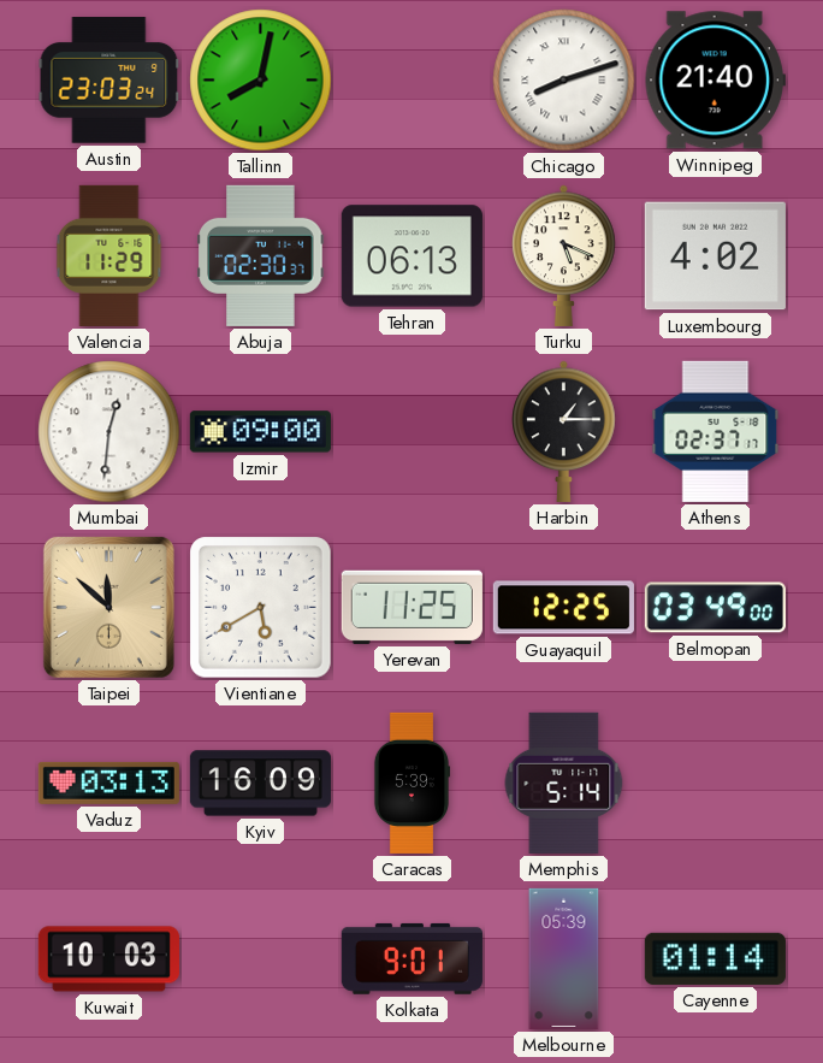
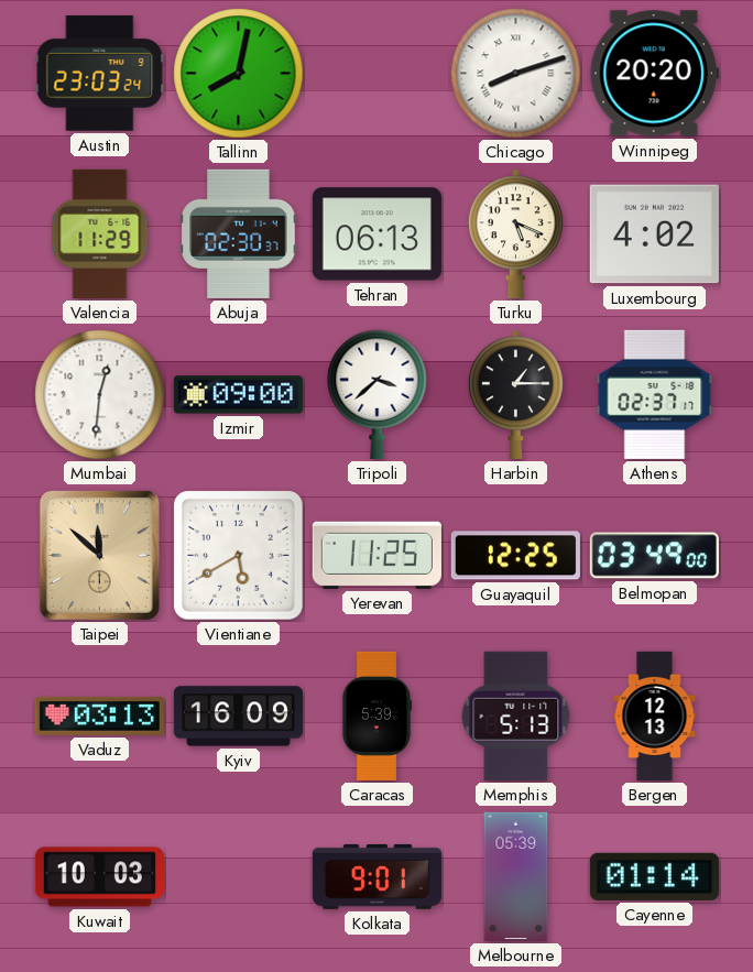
Winnipeg: 21:40 -> 20:20 (654, 74)
Tripoli: none -> 3:38 (378, 394)
Memphis: 5:14 -> 5:13 (516, 716)
Bergen: none -> 12:13 (655, 716)
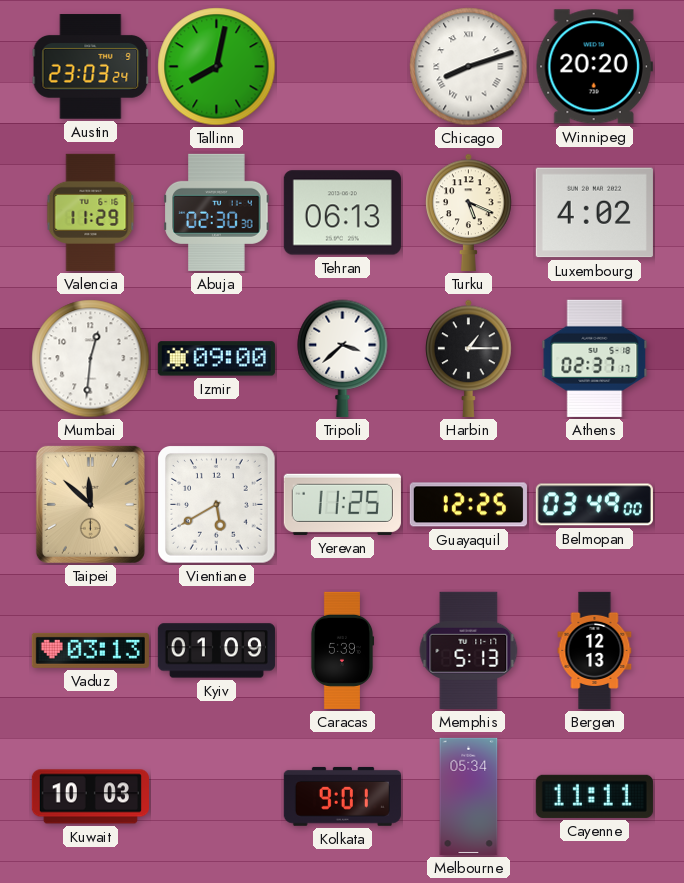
Abuja: 02:30:37 -> 02:30:30 (217, 212)
Kyiv: 16:09 -> 01:09 (216, 651)
Melbourne: 05:39 -> 05:34 (469, 796)
Cayenne: 01:14 -> 11:11 (594, 796)
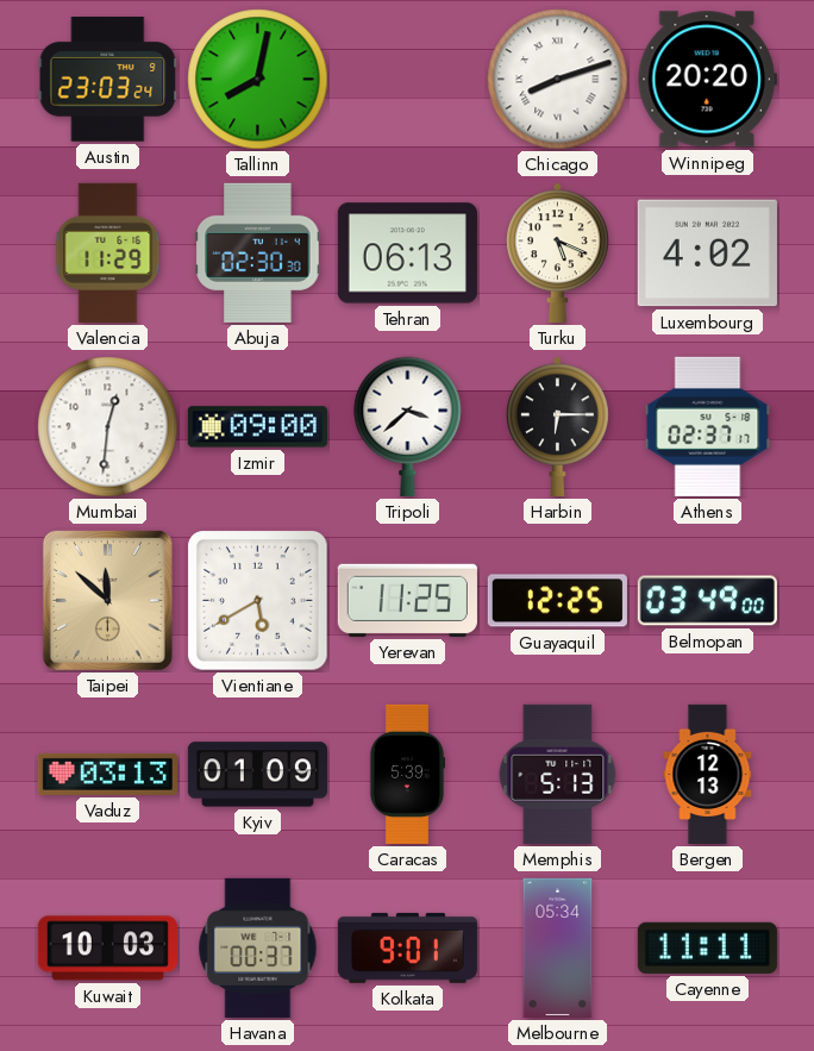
Harbin: 1:15 -> 6:15 (558, 426)
Havana: none -> 00:37 (258, 947)
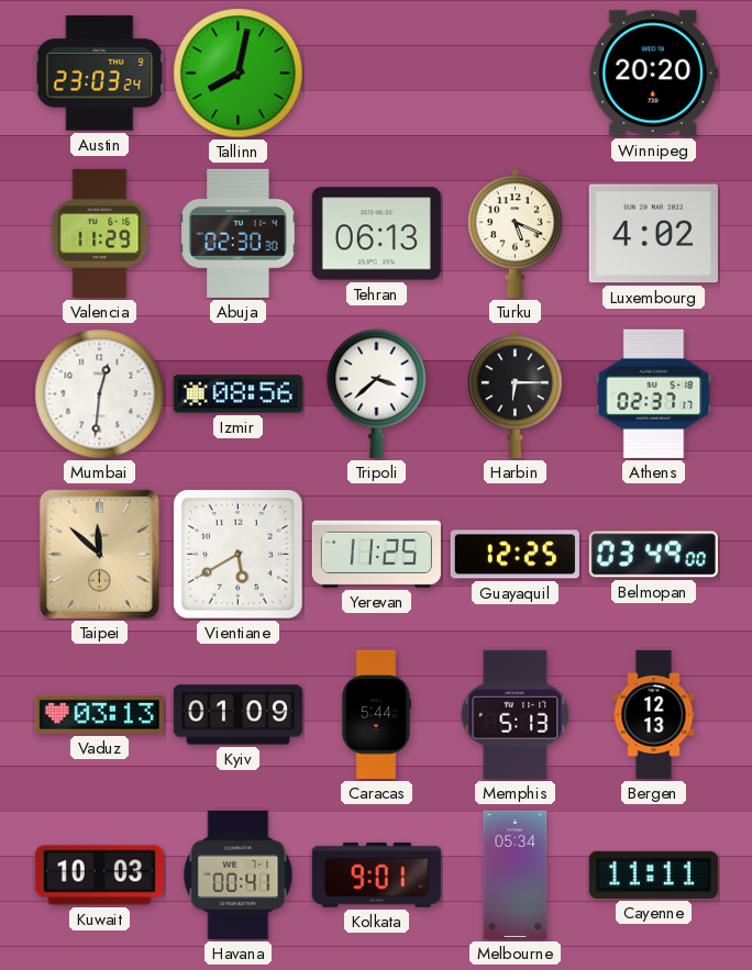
Chicago: 8:12 -> none (558, 80)
Izmir: 09:00 -> 08:56 (237, 394)
Caracas: 5:39 -> 5:44 (376, 714)
Havana: 00:37 -> 00:41 (239, 874)
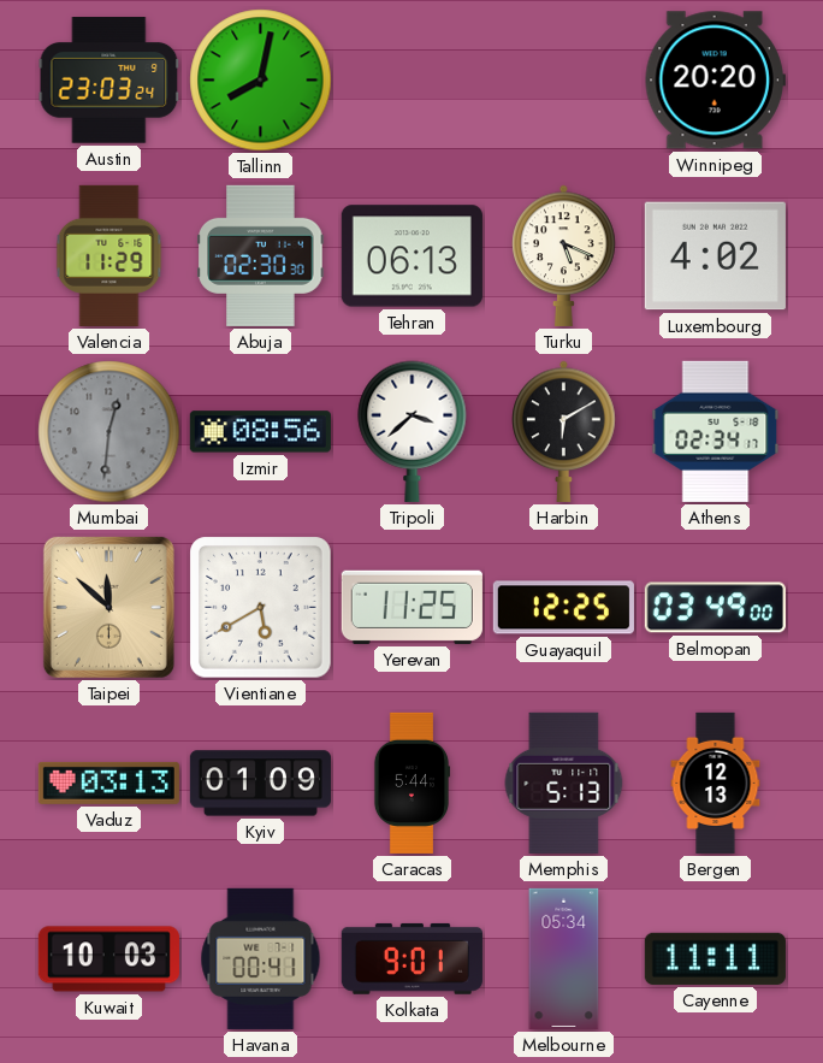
Mumbai dial: white -> grey (109, 432)
Harbin: 6:15 -> 6:10 (564, 431)
Athens: 02:37 -> 02:34 (716, 431)
